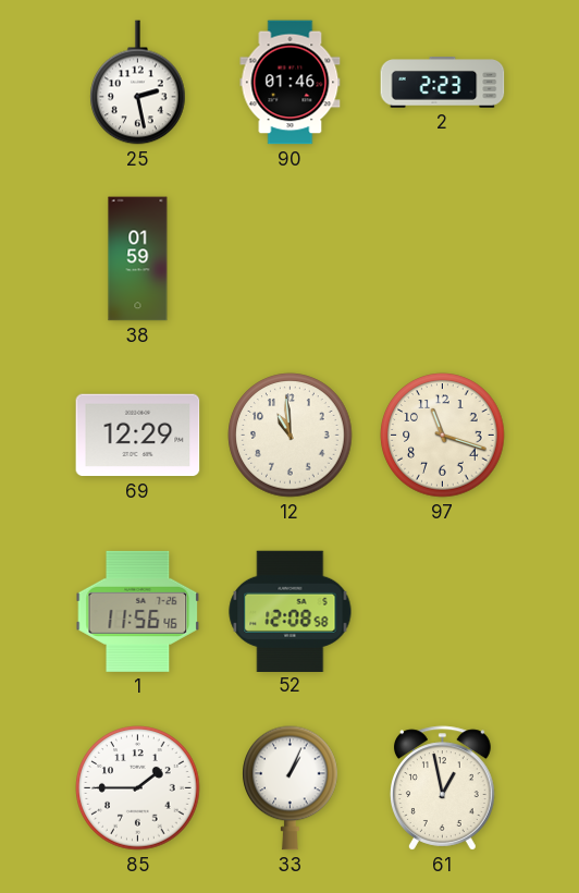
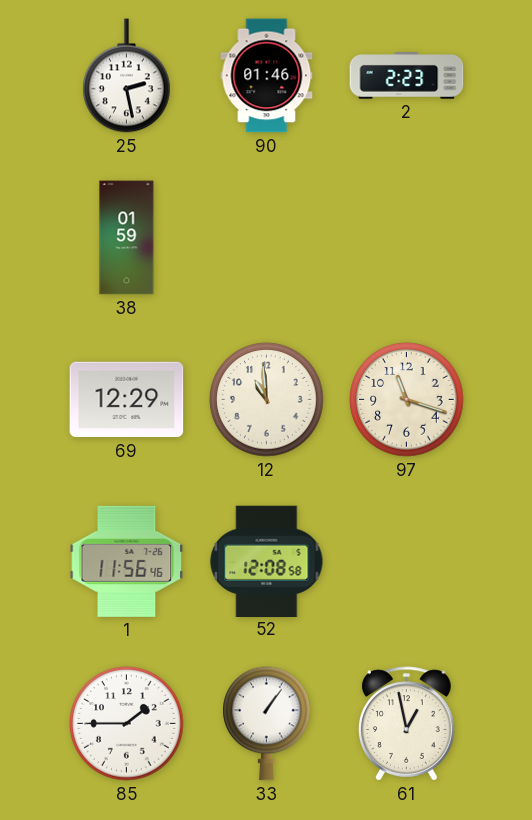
33: 1:04 -> 1:06 (267, 724)
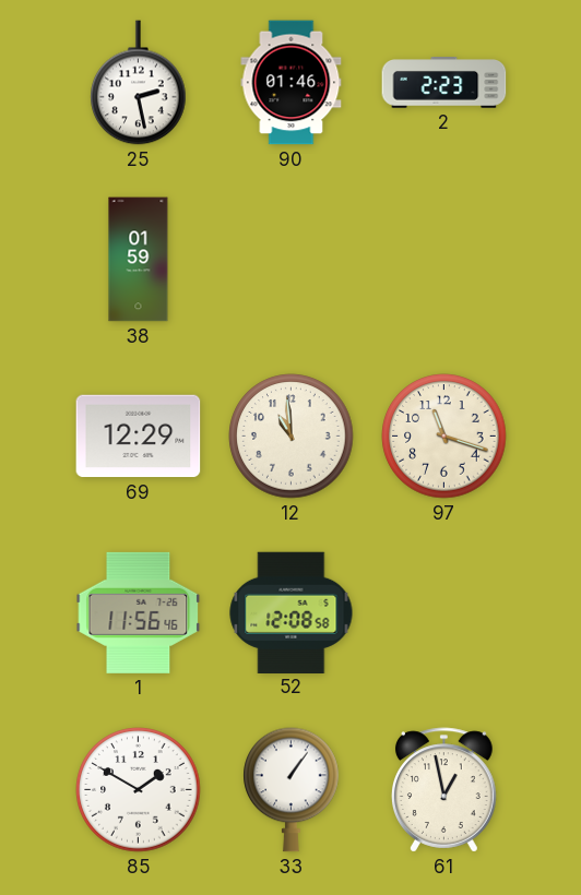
85: 1:45 -> 1:50 (139, 790)
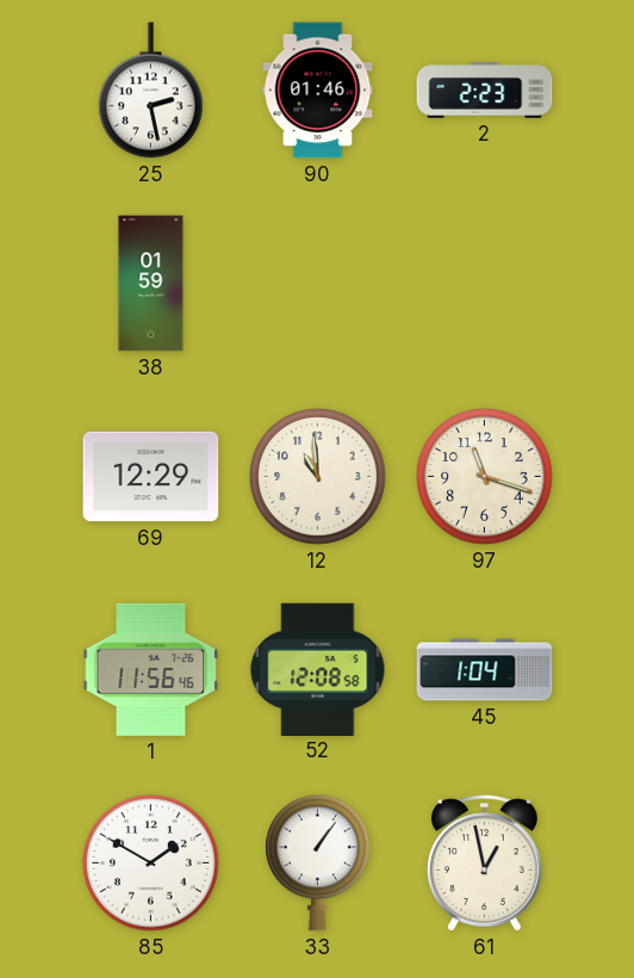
45: none -> 1:04 (485, 670)
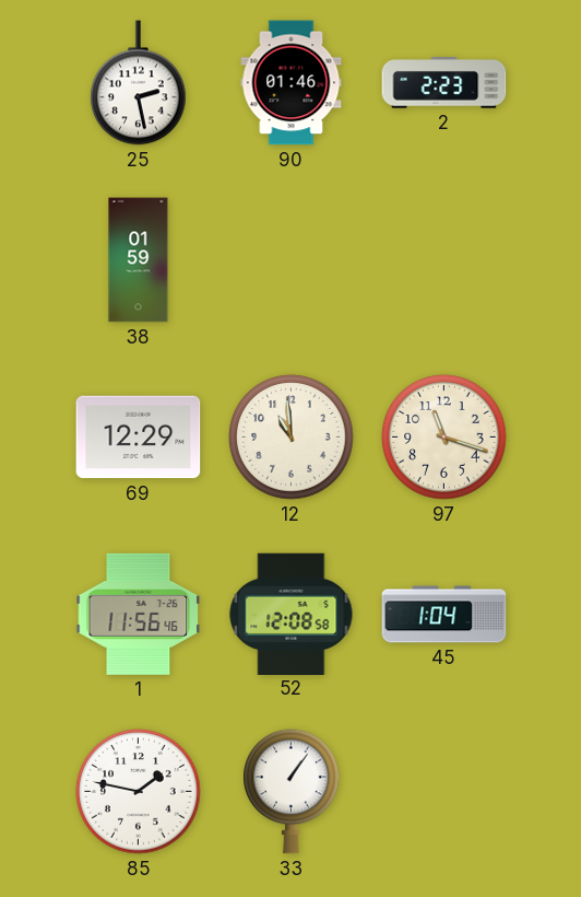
85: 1:50 -> 1:47 (139, 792)
61: 12:58 -> none (485, 864)
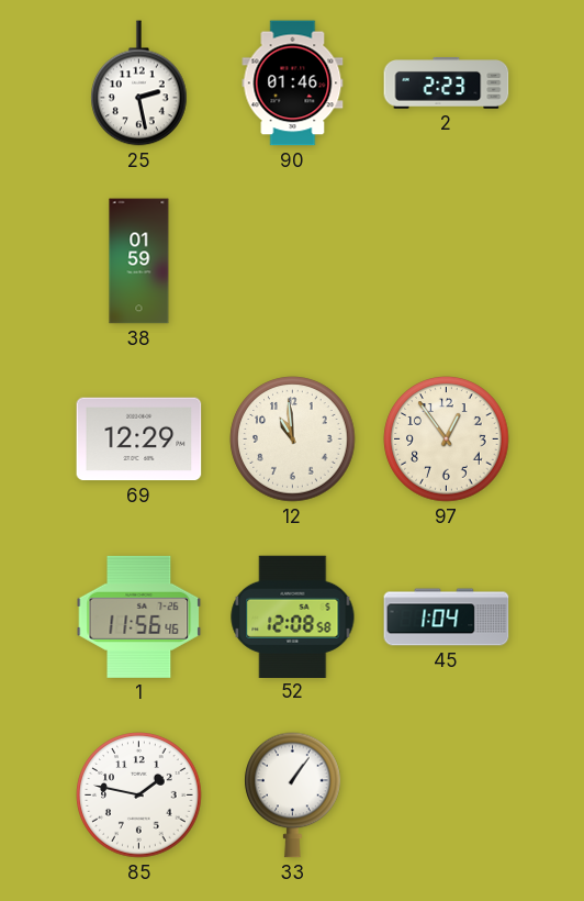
97: 11:18 -> 12:54 (447, 440)
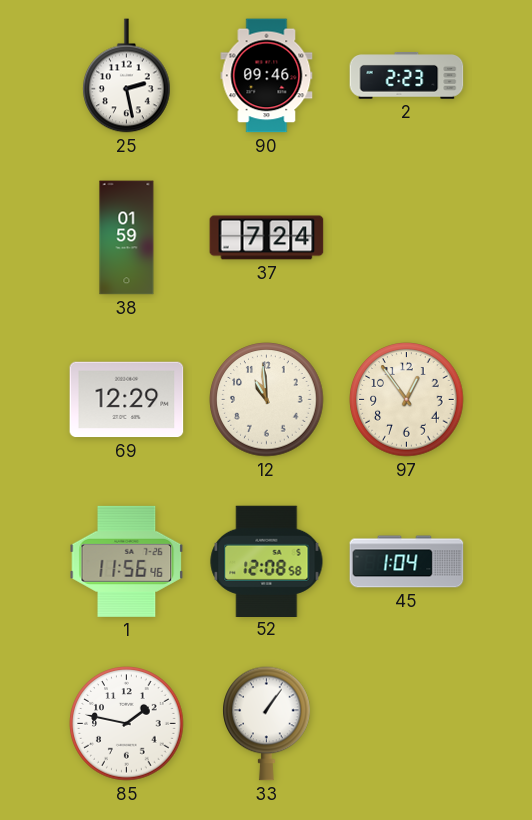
90: 01:46 -> 09:46 (267, 76)
37: none -> 7:24 (267, 238)
